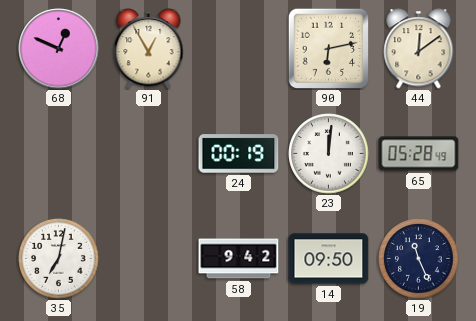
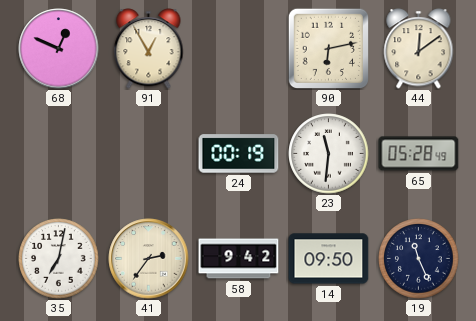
23: 12:01 -> 11:31 (329, 154)
41: none -> 2:36 (149, 259)
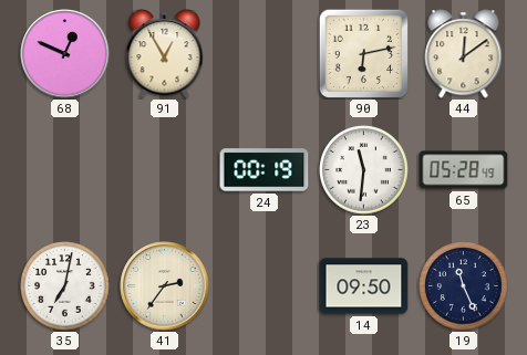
58: 9:42 -> none (239, 259)
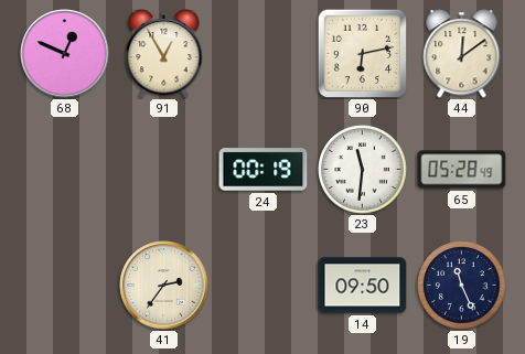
35: 7:02 -> none (65, 286)
